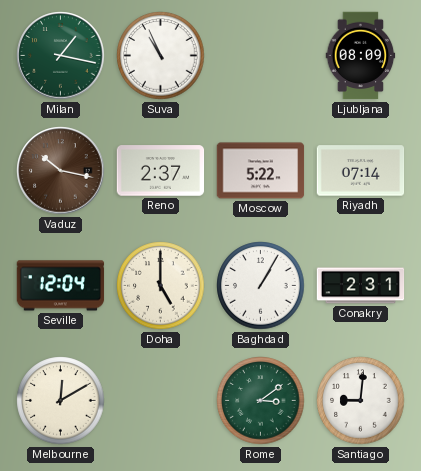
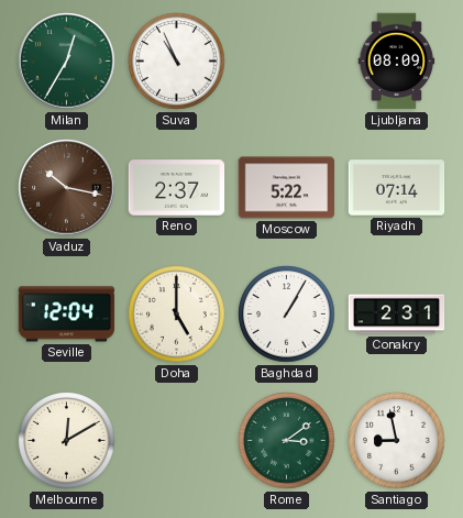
Milan: 1:17 -> 12:35 (67, 62)
Santiago: 9:01 -> 8:58 (397, 441)
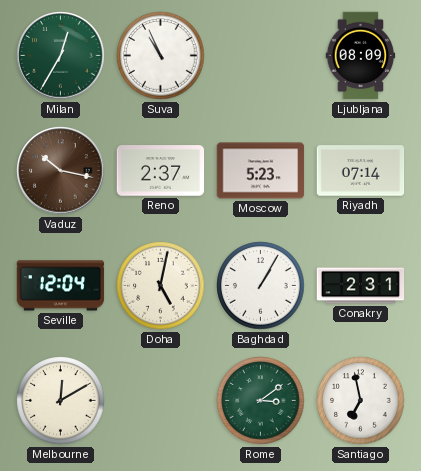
Moscow: 5:22 -> 5:23 (261, 171)
Doha: 5:00 -> 5:02 (161, 286)
Santiago: 8:58 -> 6:58 (361, 401)
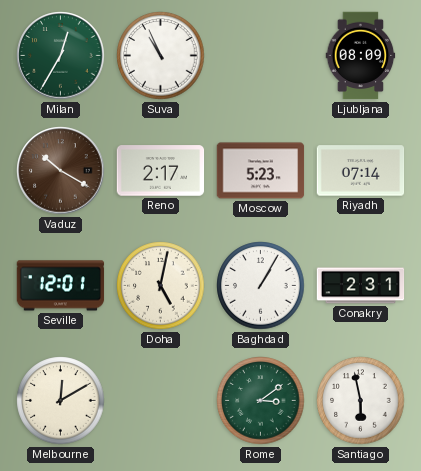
Vaduz: 10:17 -> 10:20 (61, 171)
Reno: 2:37 -> 2:17 (161, 171)
Seville: 12:04 -> 12:01 (61, 286)
Santiago: 6:58 -> 5:58 (361, 401)
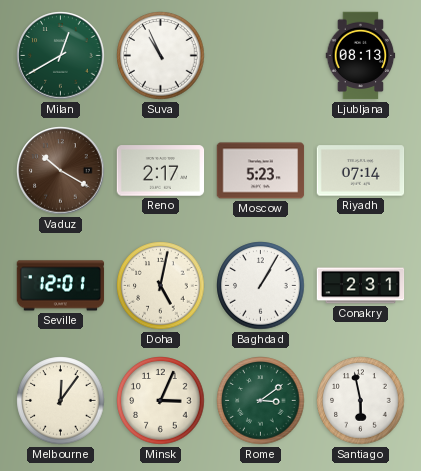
Milan: 12:35 -> 12:40 (61, 56)
Ljubljana: 08:09 -> 08:13 (361, 56)
Melbourne: 12:10 -> 12:06 (61, 401)
Minsk: none -> 3:04 (161, 401)
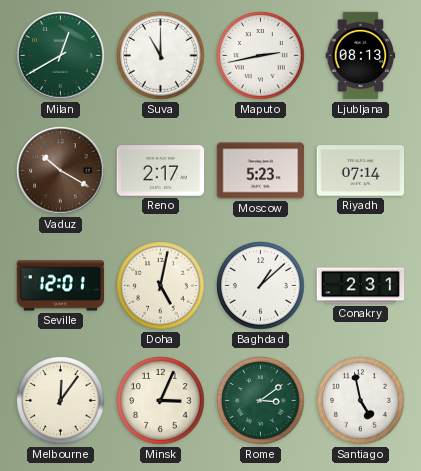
Suva: 10:56 -> 11:00 (161, 56)
Maputo: none -> 2:43 (261, 56)
Baghdad: 1:05 -> 1:08 (261, 286)
Santiago: 5:58 -> 4:58 (361, 401)
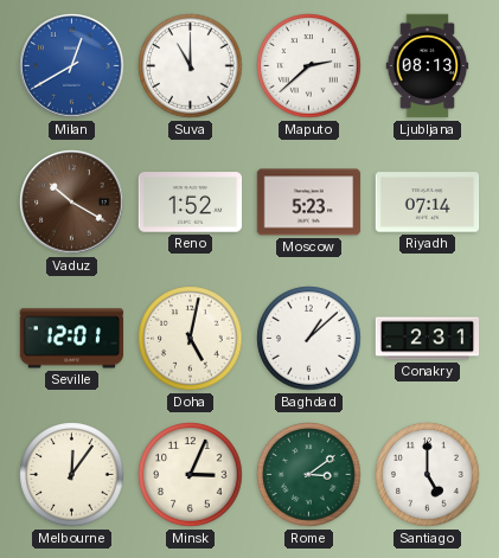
Milan dial: green -> blue (72, 66)
Maputo: 2:43 -> 2:38 (309, 66)
Reno: 2:17 -> 1:52 (191, 203)
Santiago: 4:58 -> 5:00 (428, 475)
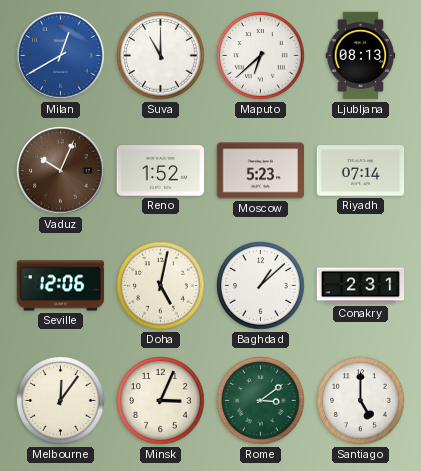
Maputo: 2:38 -> 6:38 (261, 56)
Vaduz: 10:20 -> 10:04 (61, 171)
Seville: 12:01 -> 12:06 (61, 286)
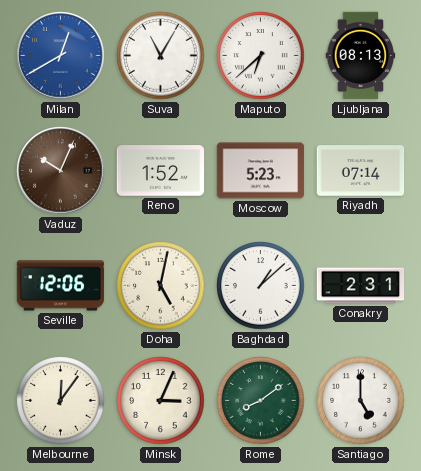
Suva: 11:00 -> 11:05 (161, 56)
Rome: 3:09 -> 8:09 (261, 401)
